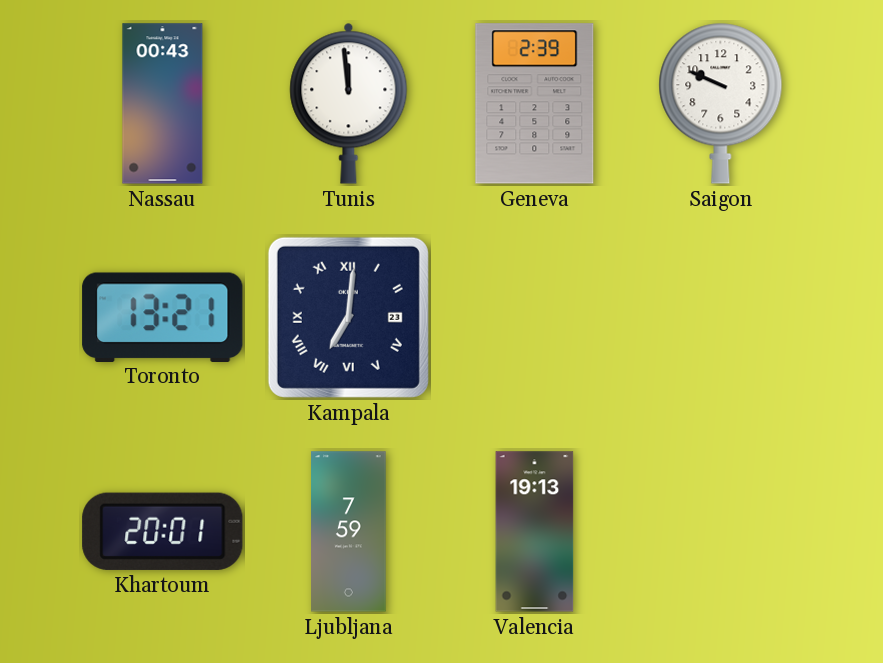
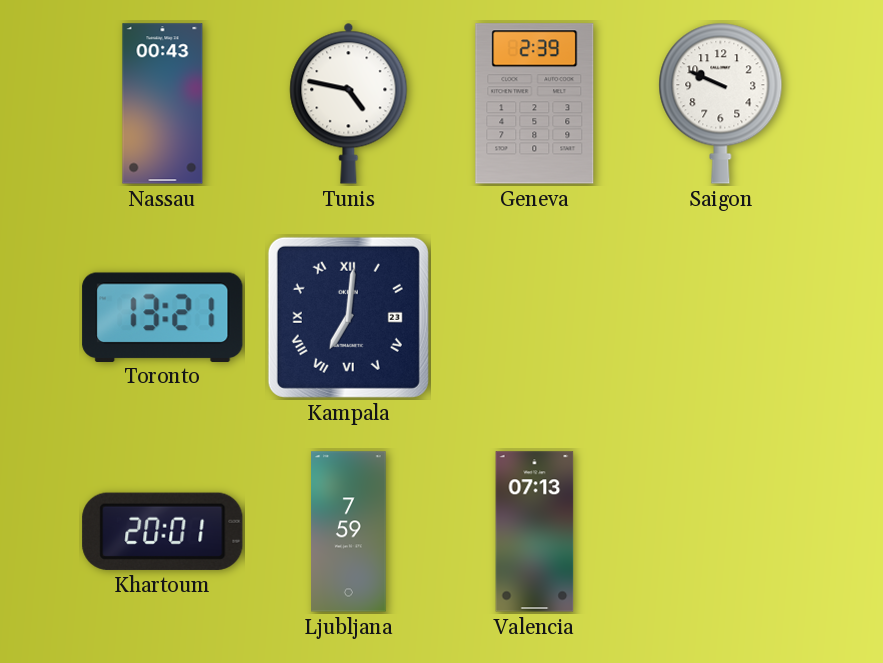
Tunis: 11:59 -> 4:47 (349, 103)
Valencia: 19:13 -> 07:13 (535, 532)
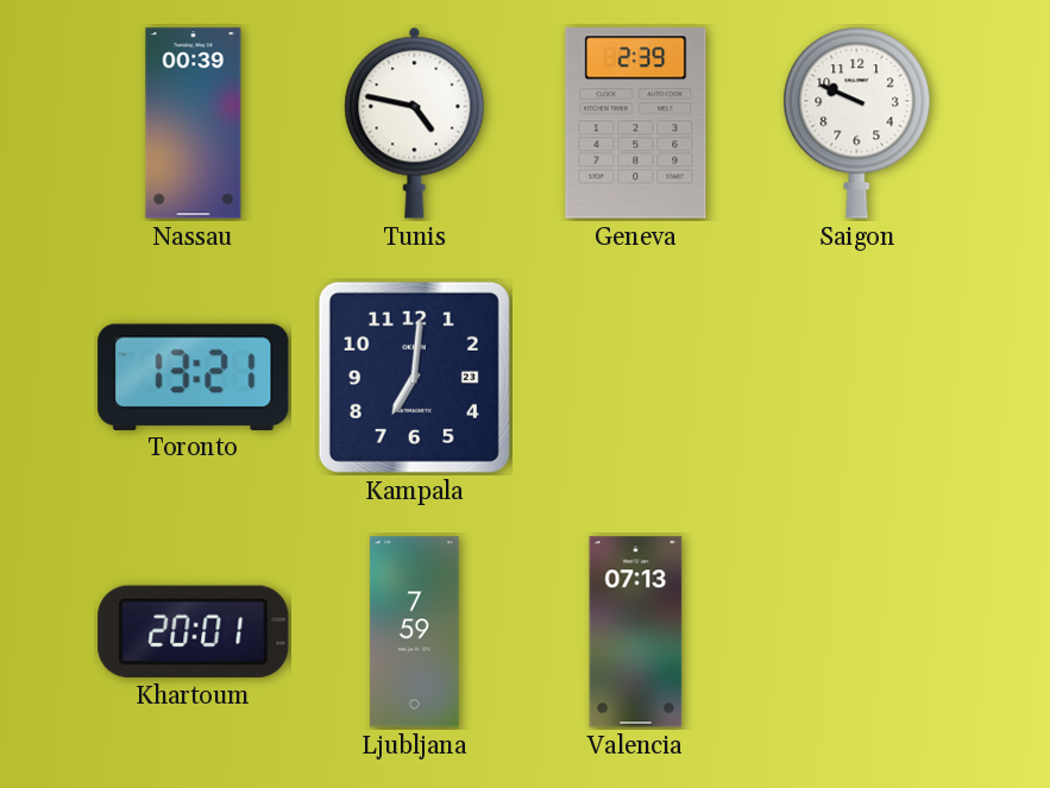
Nassau: 00:43 -> 00:39 (194, 124)
Kampala numerals: Roman -> Arabic (414, 377)
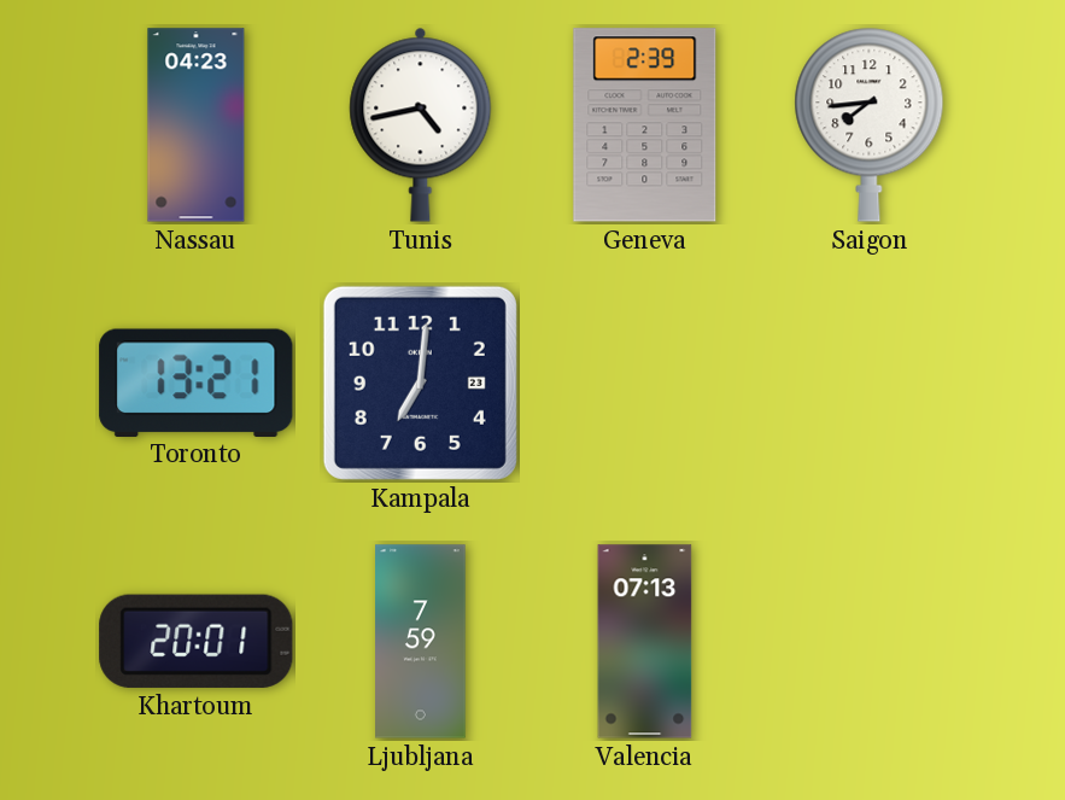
Nassau: 00:39 -> 04:23 (197, 125)
Tunis: 4:47 -> 4:43 (421, 124)
Saigon: 9:49 -> 7:44 (870, 124)
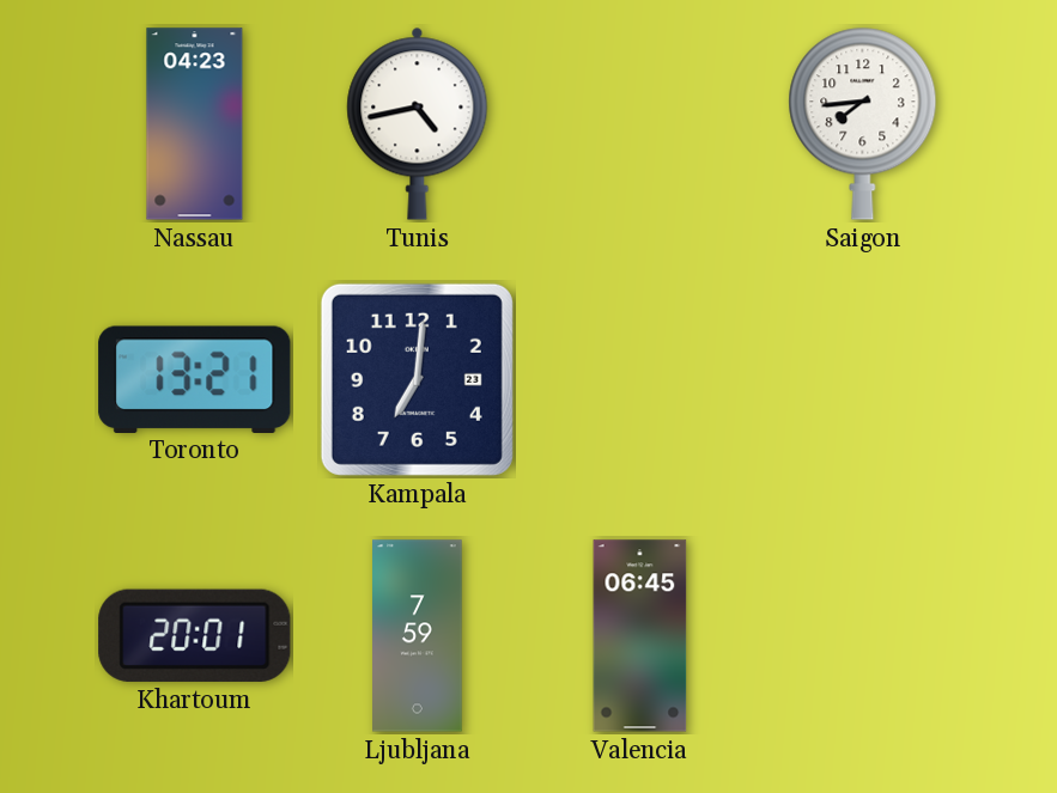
Geneva: 2:39 -> none (645, 125)
Valencia: 07:13 -> 06:45 (640, 636)
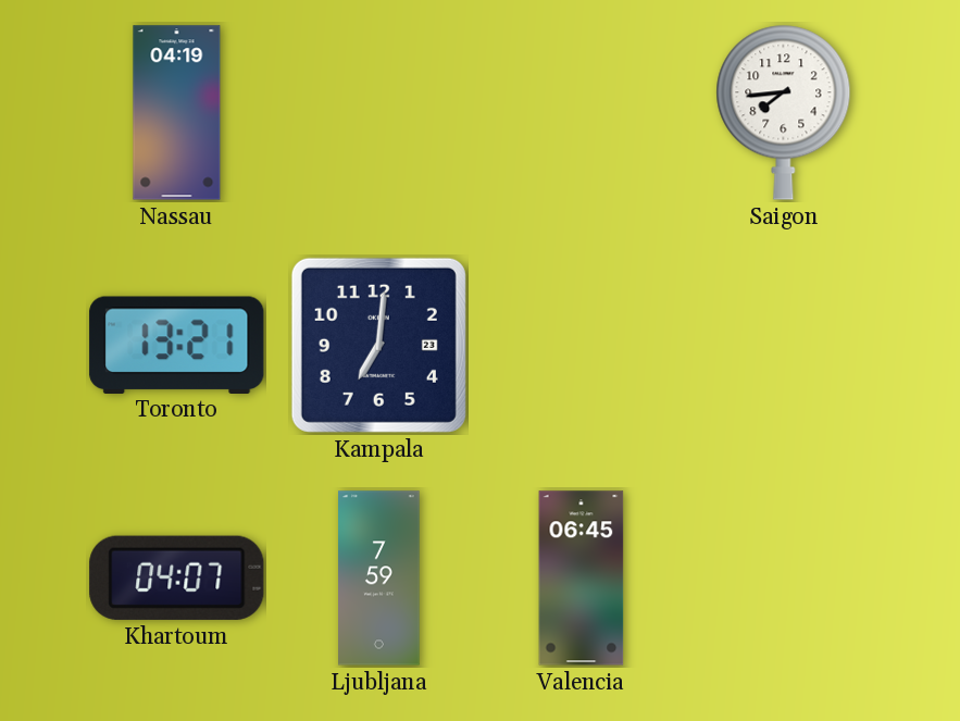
Nassau: 04:23 -> 04:19 (177, 113)
Tunis: 4:43 -> none (418, 123)
Khartoum: 20:01 -> 04:07 (177, 577)
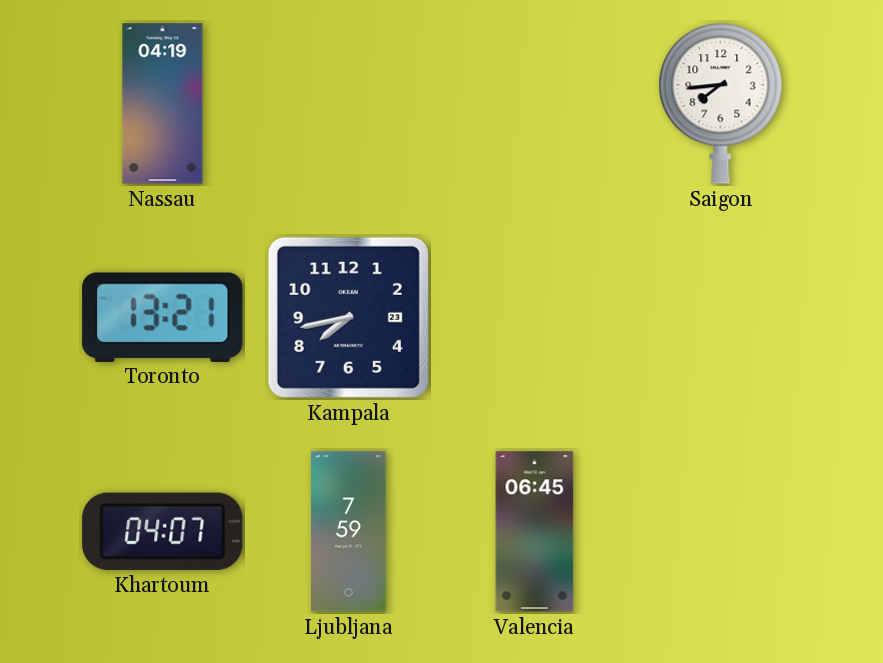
Kampala: 7:01 -> 7:43 (348, 317)
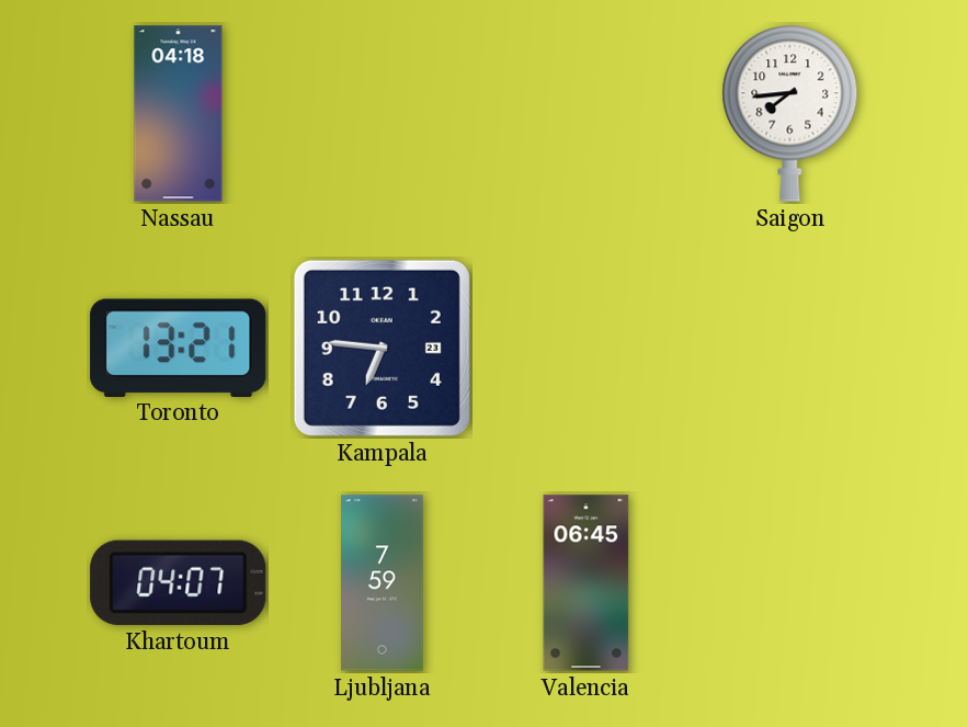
Nassau: 04:19 -> 04:18 (179, 114)
Kampala: 7:43 -> 6:46 (381, 348)
